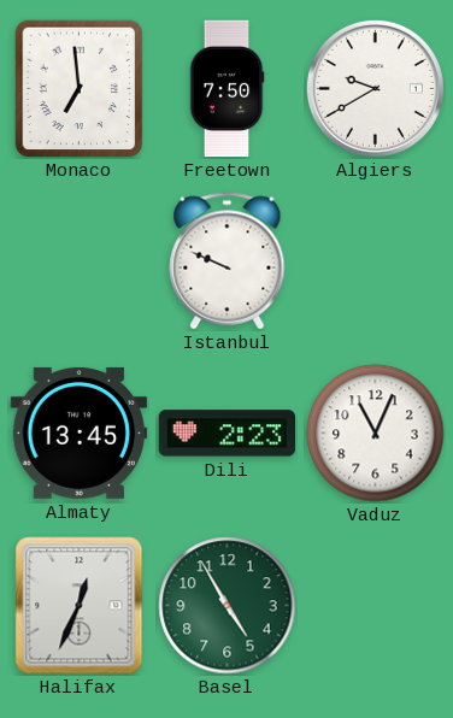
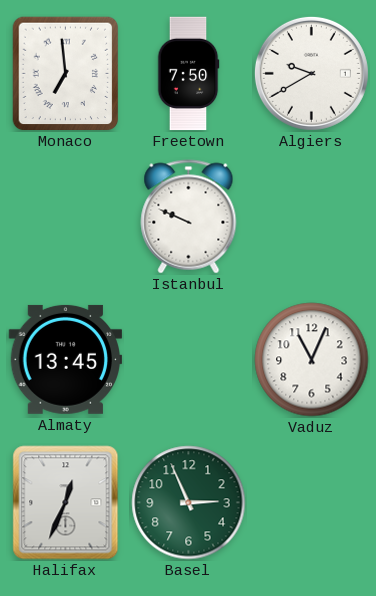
Dili: 2:23 -> none (228, 434)
Basel: 4:55 -> 2:56 (189, 503)
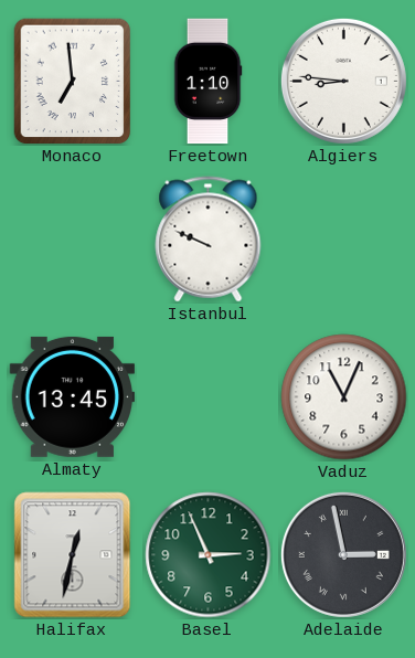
Freetown: 7:50 -> 1:10 (208, 82)
Algiers: 9:40 -> 8:46 (343, 81)
Halifax: 12:34 -> 12:32 (73, 555)
Adelaide: none -> 2:58 (343, 554)
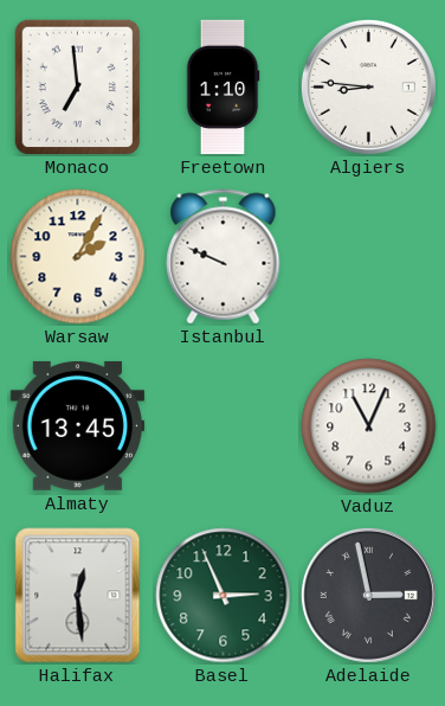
Warsaw: none -> 2:05 (78, 257)
Halifax: 12:32 -> 12:29 (78, 596)
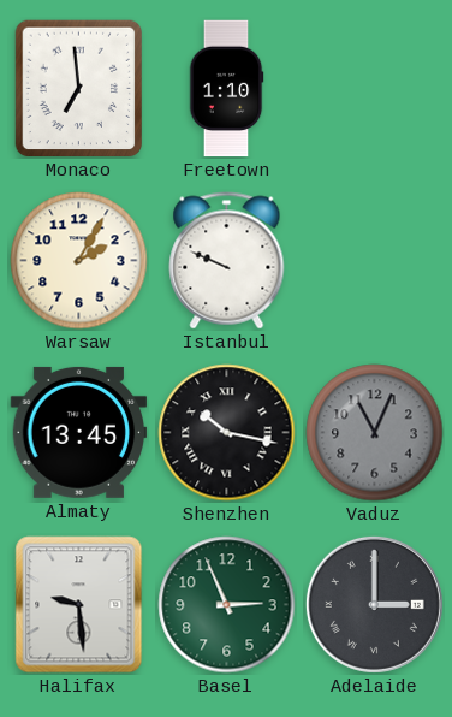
Algiers: 8:46 -> none (368, 86)
Shenzhen: none -> 10:17 (227, 433)
Vaduz dial: white -> grey (375, 433)
Halifax: 12:29 -> 9:29 (79, 605)
Adelaide: 2:58 -> 3:00 (374, 604)
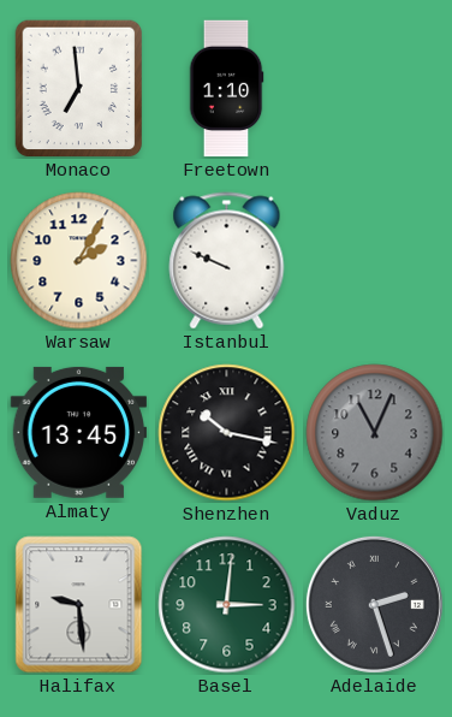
Basel: 2:56 -> 3:01 (227, 605)
Adelaide: 3:00 -> 2:27 (374, 604)
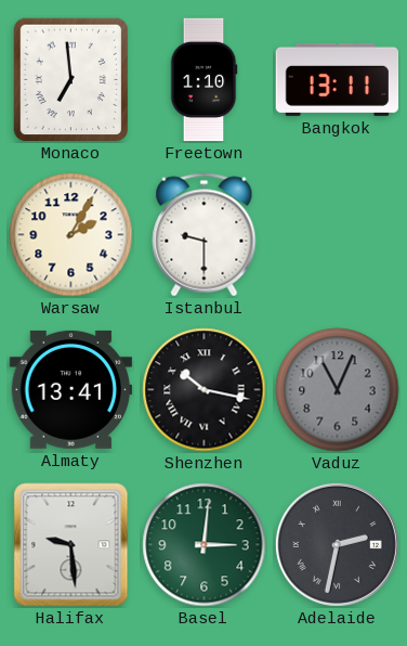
Bangkok: none -> 13:11 (338, 79)
Istanbul: 9:49 -> 9:30 (205, 235)
Almaty: 13:45 -> 13:41 (71, 389)
Adelaide: 2:27 -> 2:32 (337, 544)
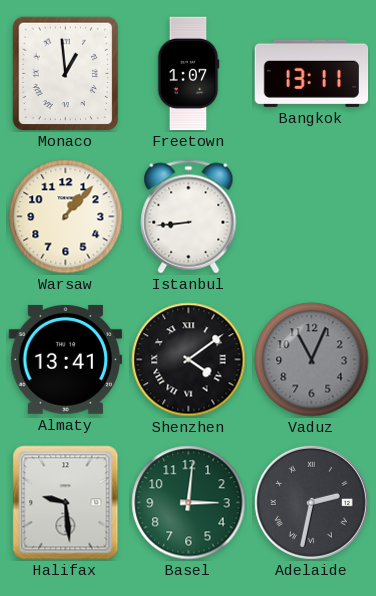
Monaco: 6:59 -> 12:59 (66, 74)
Freetown: 1:10 -> 1:07 (188, 74)
Warsaw: 2:05 -> 1:07 (66, 217)
Istanbul: 9:30 -> 8:44 (189, 217)
Shenzhen: 10:17 -> 4:09 (189, 360)
